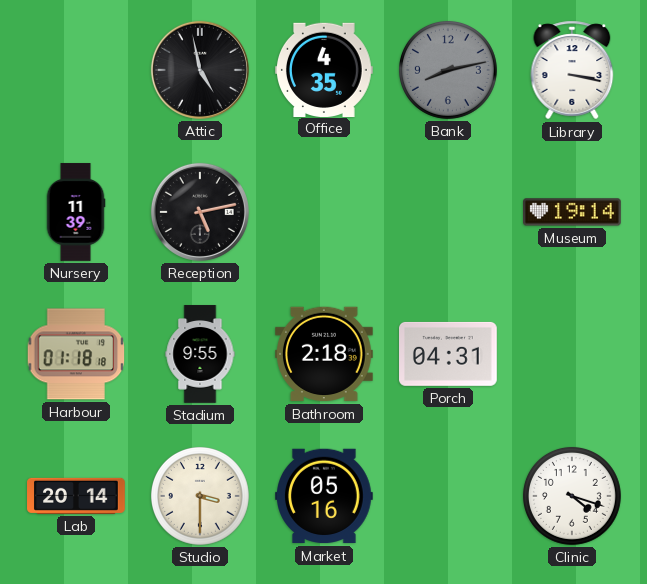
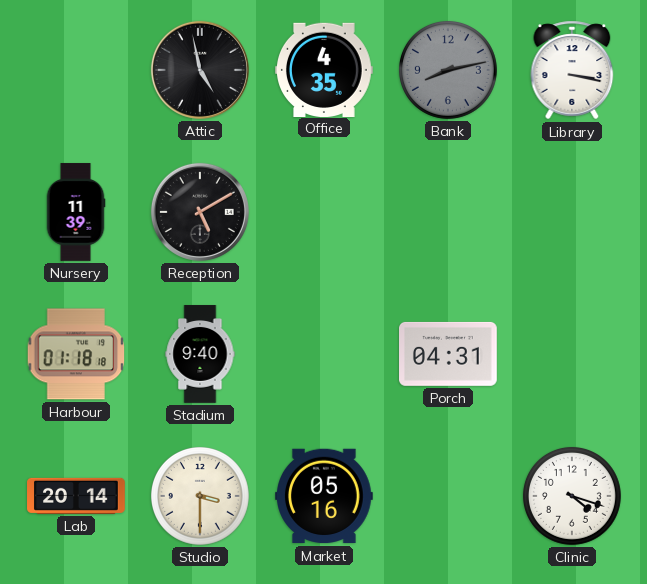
Reception: 5:13 -> 5:10 (200, 212)
Museum: 19:14 -> none (572, 212)
Stadium: 9:55 -> 9:40 (200, 354)
Bathroom: 2:18 -> none (325, 354)
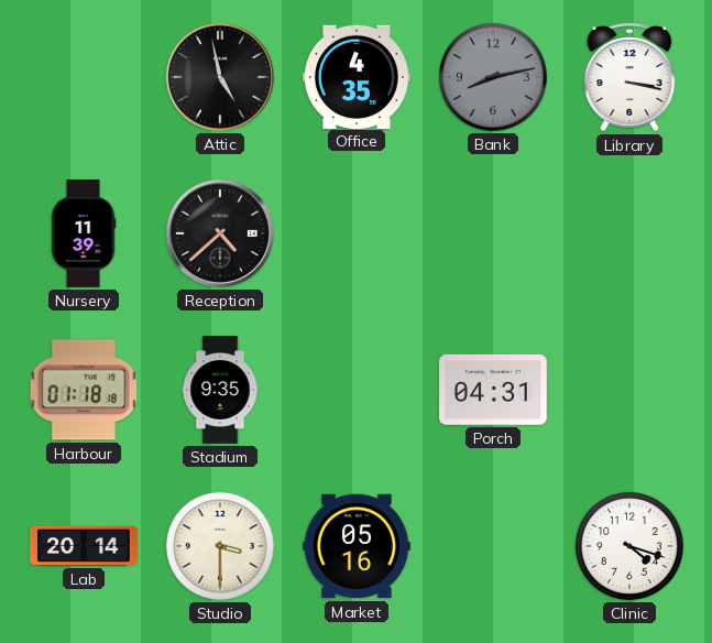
Reception: 5:10 -> 4:38 (220, 233)
Stadium: 9:40 -> 9:35 (220, 390)
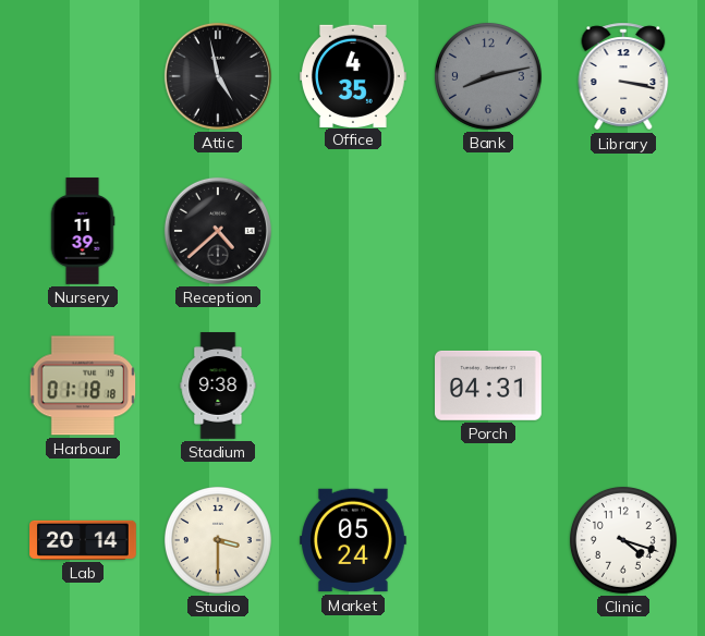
Stadium: 9:35 -> 9:38 (218, 386)
Market: 05:16 -> 05:24 (354, 540)
